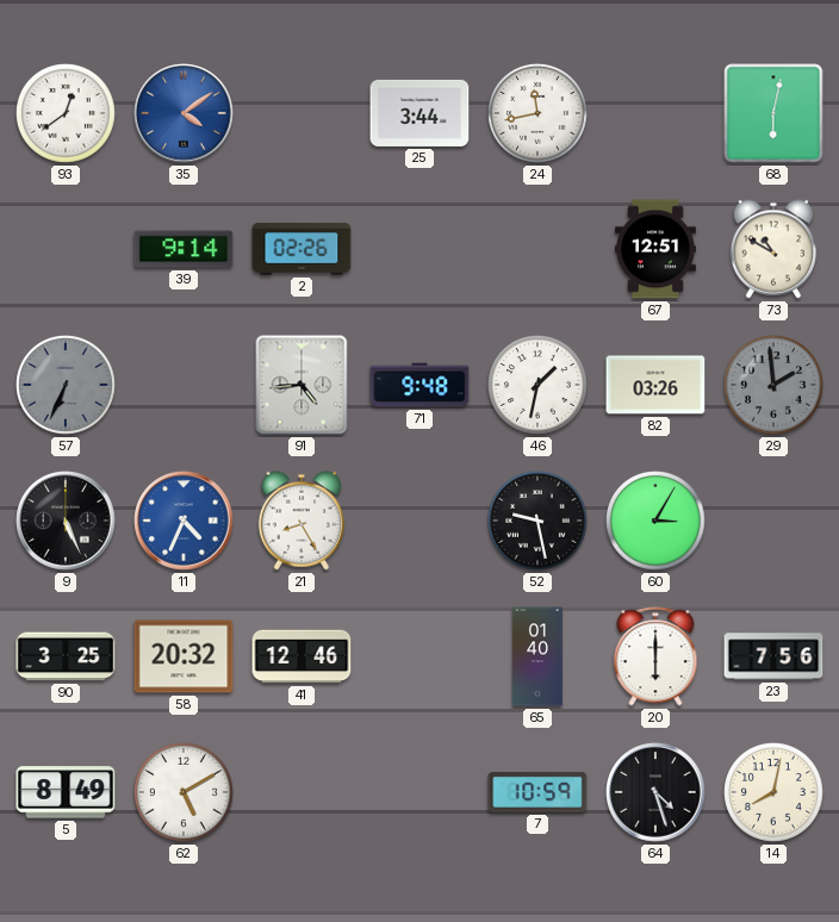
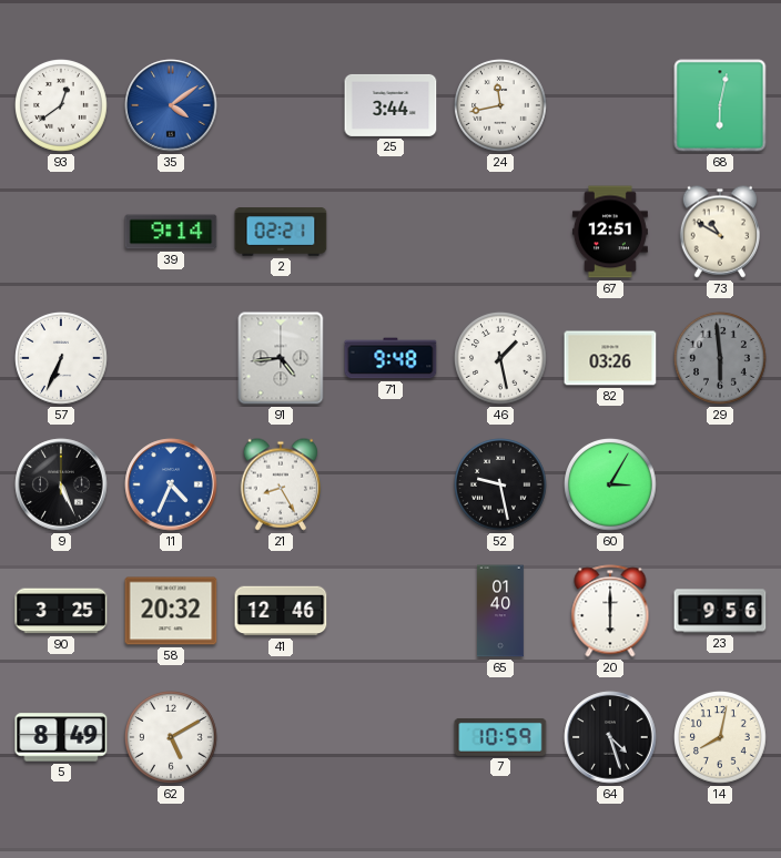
2: 02:26 -> 02:21 (281, 232)
57 dial: grey -> white (62, 359)
46: 1:32 -> 1:28 (501, 359)
29: 1:59 -> 5:59 (721, 359)
23: 7:56 -> 9:56 (720, 611)
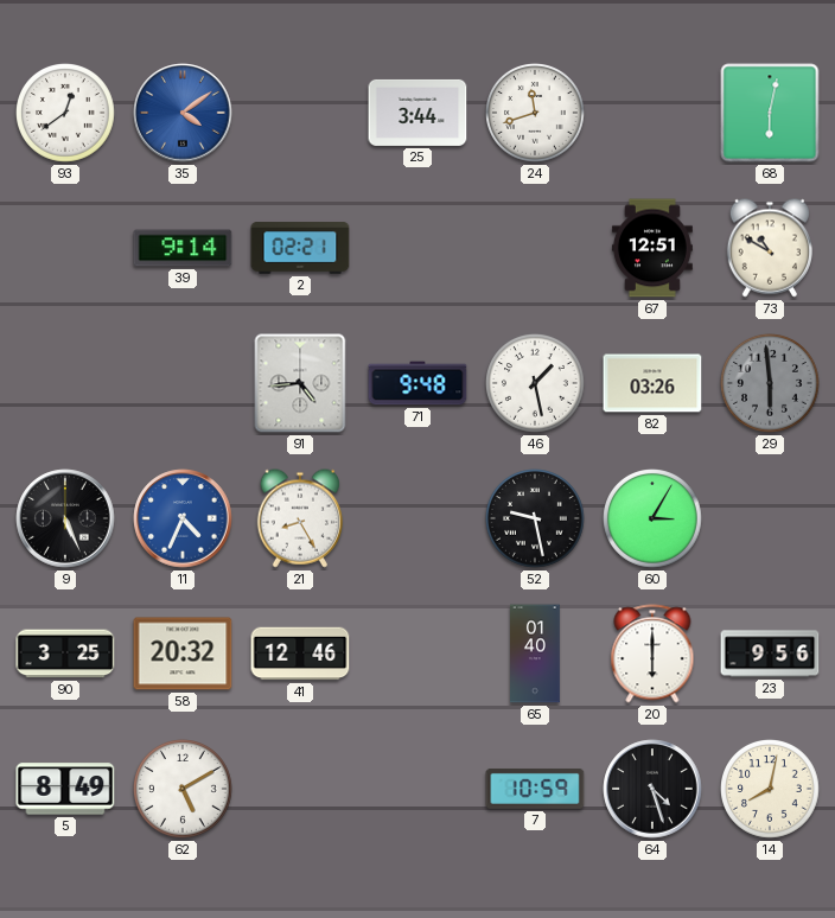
24: 11:43 -> 11:42 (536, 114)
57: 6:34 -> none (62, 359)
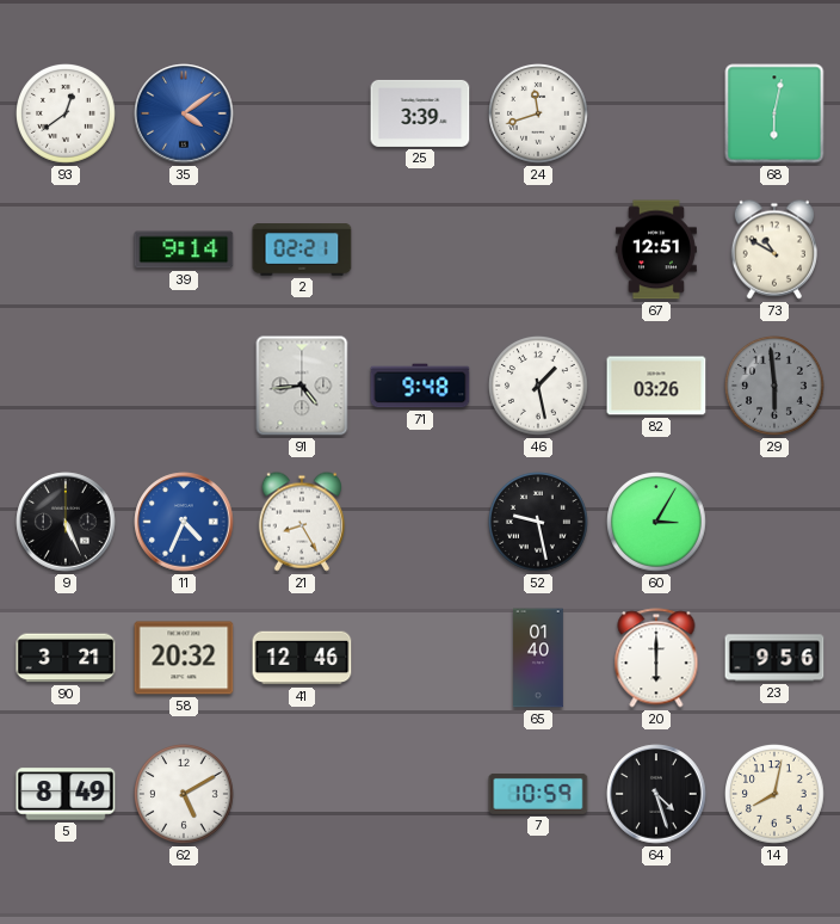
25: 3:44 -> 3:39 (420, 113)
90: 3:25 -> 3:21 (66, 658)
